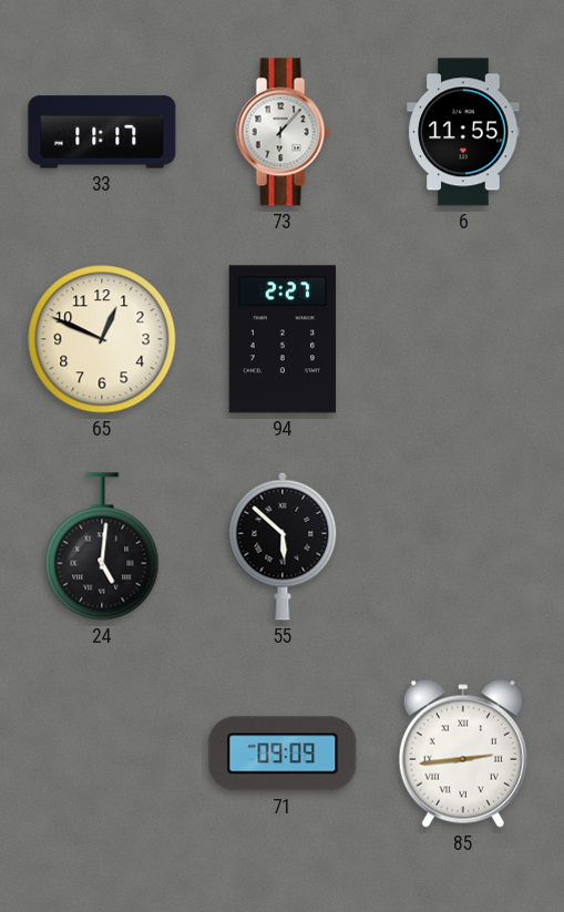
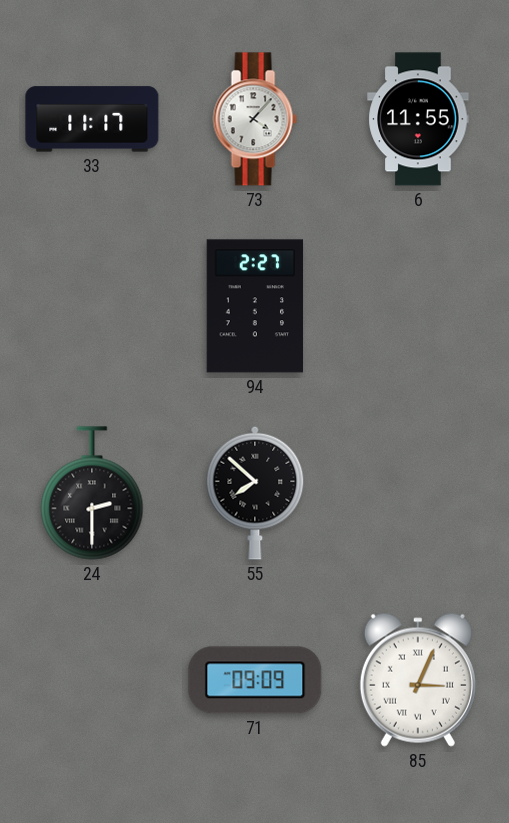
73: 6:07 -> 4:07 (255, 119)
65: 12:49 -> none (102, 339)
24: 5:01 -> 2:30 (92, 493)
55: 5:52 -> 7:52 (255, 493)
85: 2:44 -> 3:04 (418, 680)
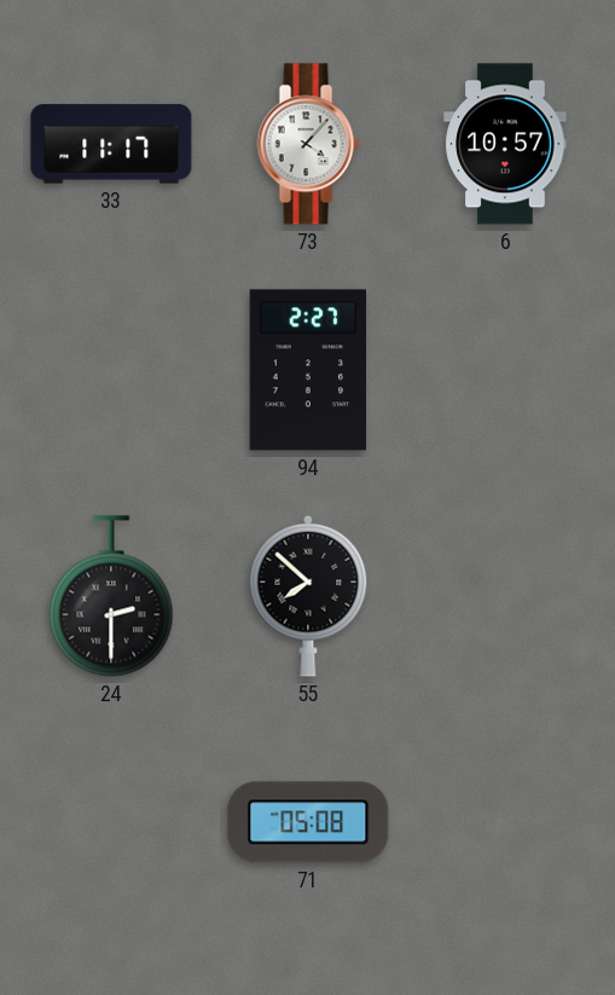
6: 11:55 -> 10:57 (505, 144)
71: 09:09 -> 05:08 (308, 822)
85: 3:04 -> none (418, 680)
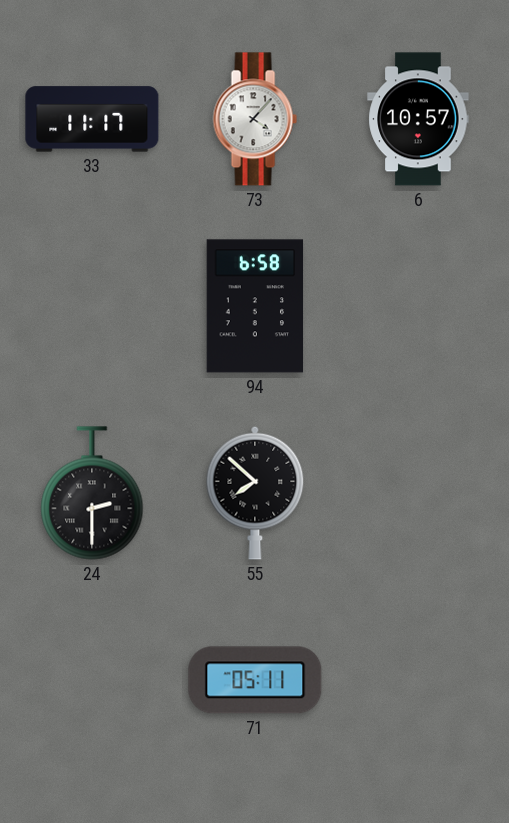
94: 2:27 -> 6:58 (255, 306)
71: 05:08 -> 05:11 (255, 680)
